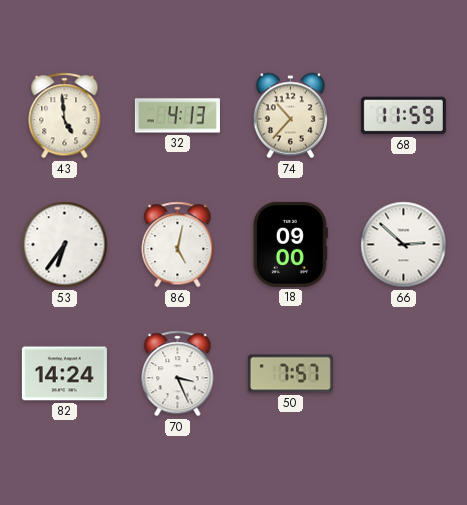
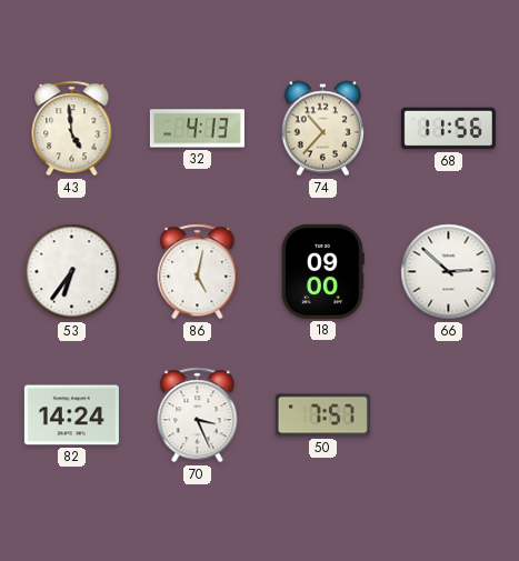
68: 11:59 -> 11:56 (448, 129)
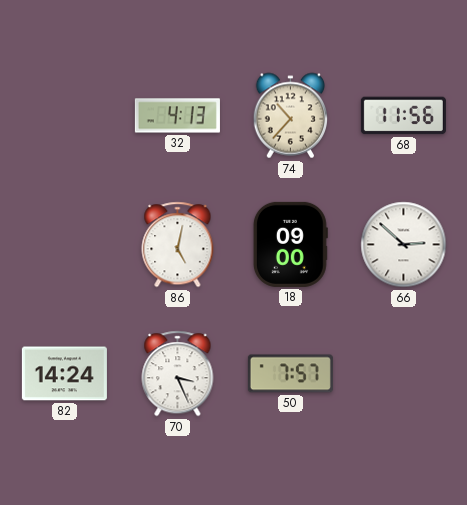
43: 4:59 -> none (72, 129)
53: 6:36 -> none (72, 272)
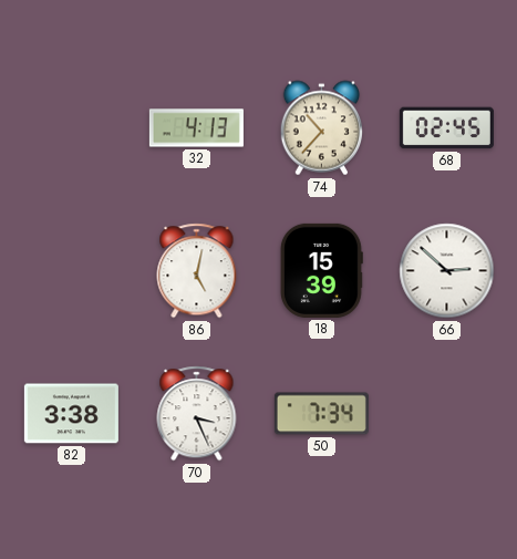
68: 11:56 -> 02:45 (446, 128)
18: 09:00 -> 15:39 (321, 270)
82: 14:24 -> 3:38 (71, 414)
50: 7:57 -> 7:34 (321, 414)
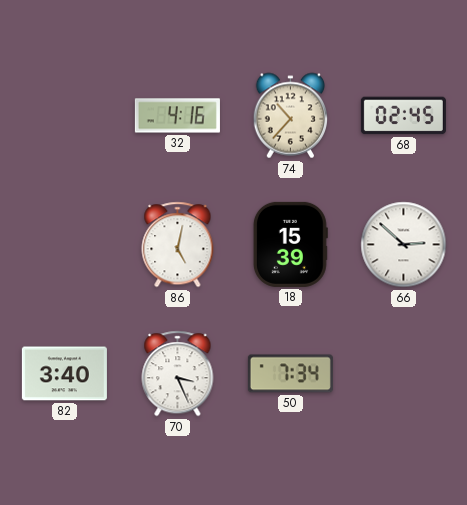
32: 4:13 -> 4:16 (177, 116)
82: 3:38 -> 3:40 (64, 374)
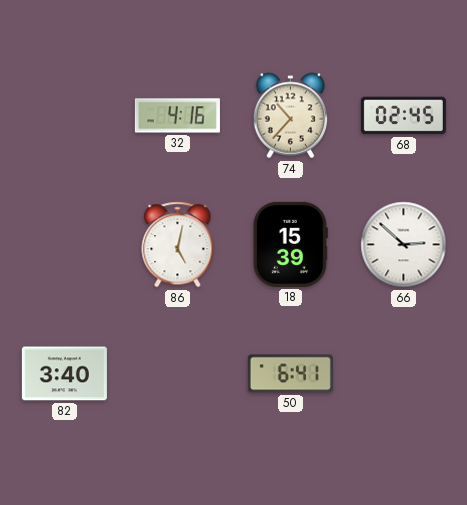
70: 3:26 -> none (178, 374)
50: 7:34 -> 6:41 (290, 374)
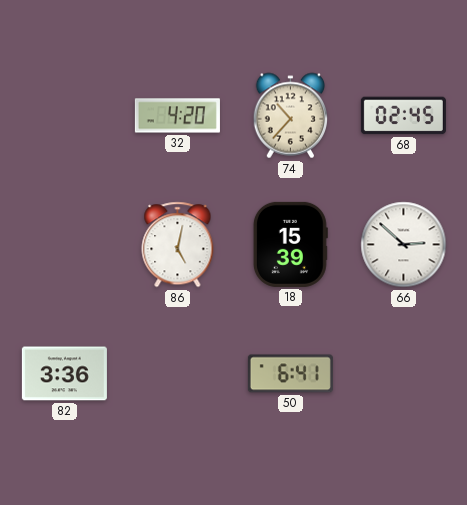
32: 4:16 -> 4:20 (177, 116)
82: 3:40 -> 3:36 (64, 374)
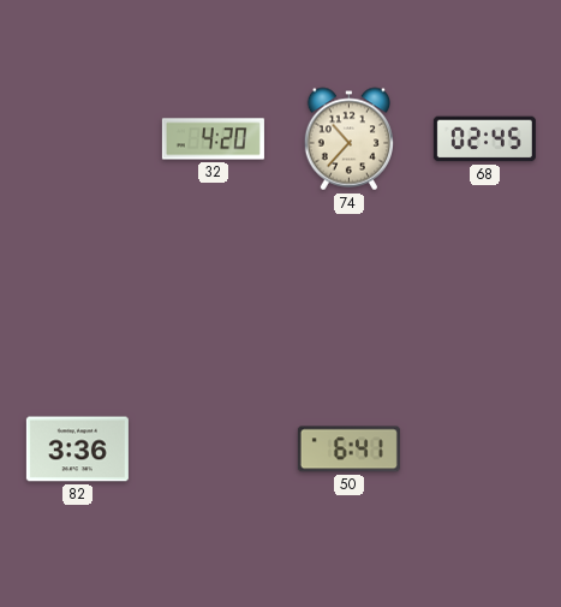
86: 5:02 -> none (178, 245)
18: 15:39 -> none (290, 244)
66: 2:52 -> none (404, 245)
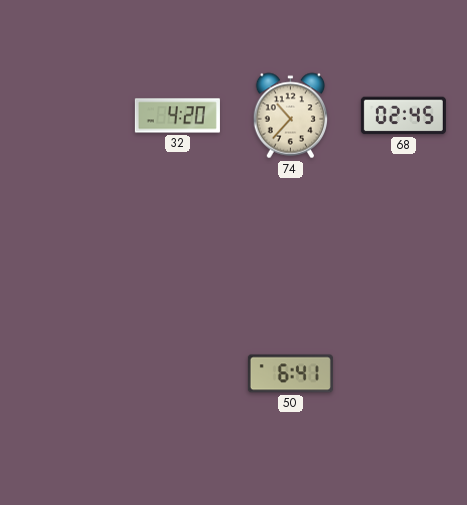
82: 3:36 -> none (77, 450)
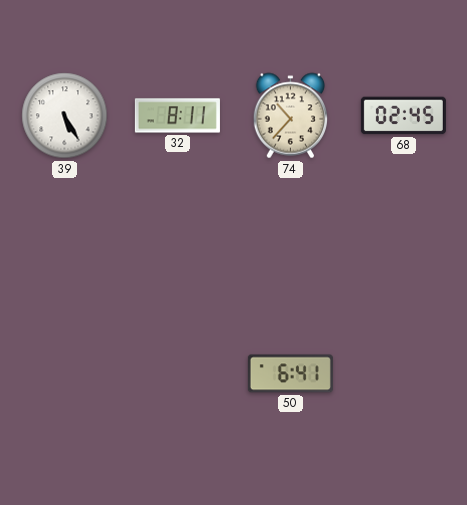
39: none -> 5:25 (65, 116)
32: 4:20 -> 8:11 (177, 116)
